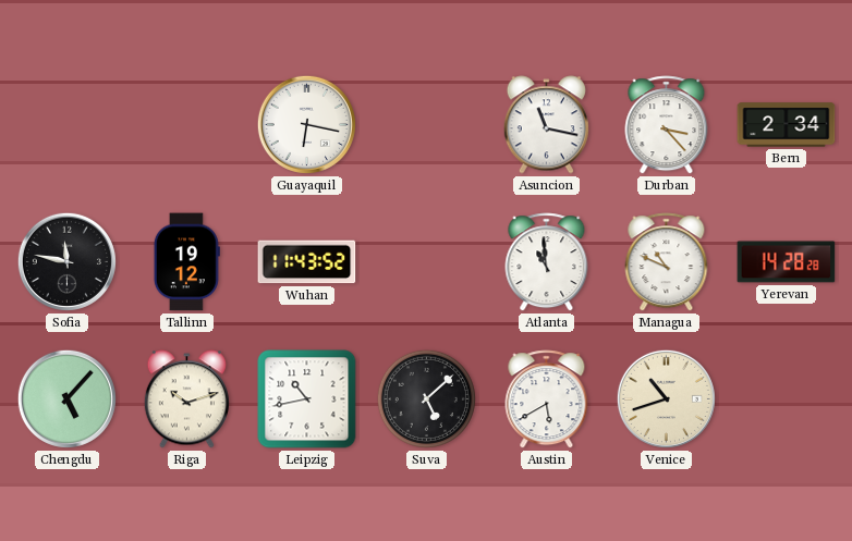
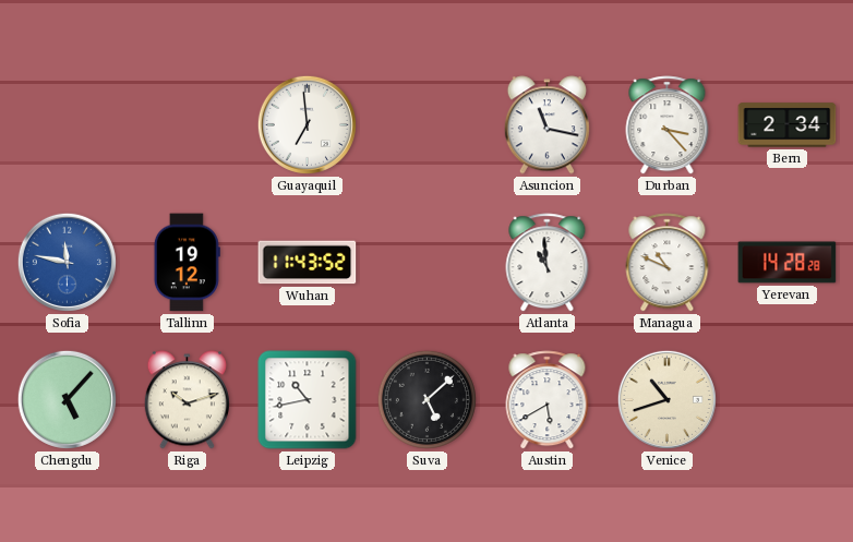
Guayaquil: 6:17 -> 6:59 (307, 124)
Sofia dial: black -> blue (67, 262)
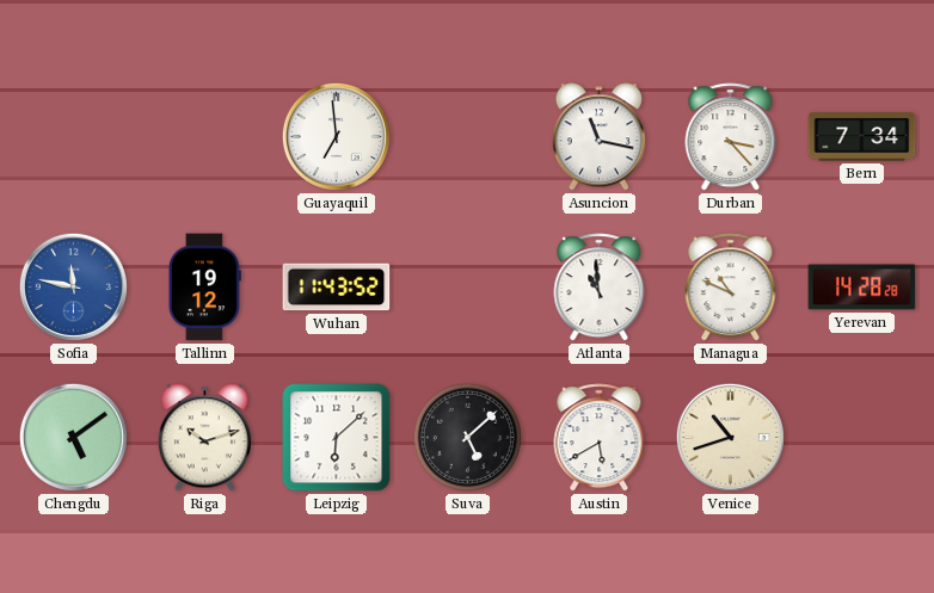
Bern: 2:34 -> 7:34 (862, 137)
Chengdu: 5:07 -> 5:09 (73, 437)
Leipzig: 10:43 -> 6:08 (337, 438)
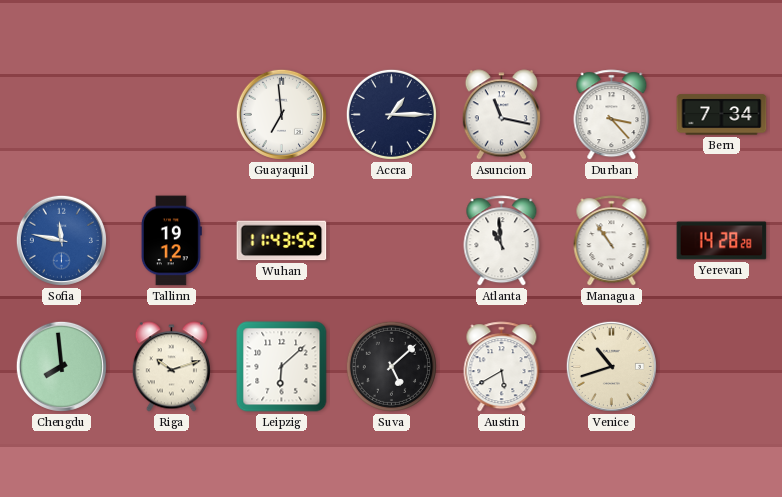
Accra: none -> 1:15 (391, 114)
Managua: 10:49 -> 10:54 (612, 241)
Chengdu: 5:09 -> 7:59 (61, 366)
